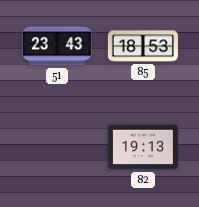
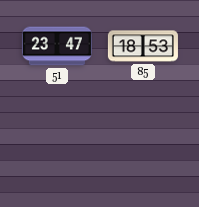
51: 23:43 -> 23:47 (57, 46)
82: 19:13 -> none (143, 147)
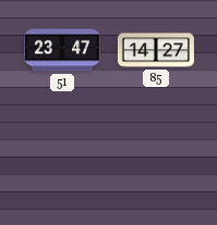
85: 18:53 -> 14:27 (156, 50)
